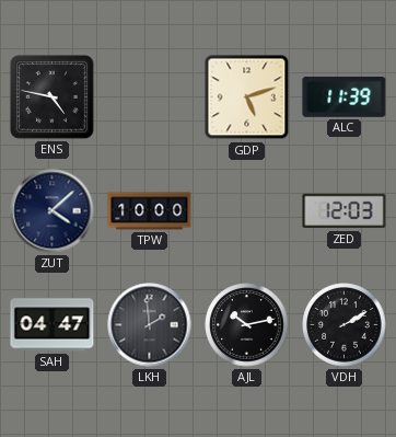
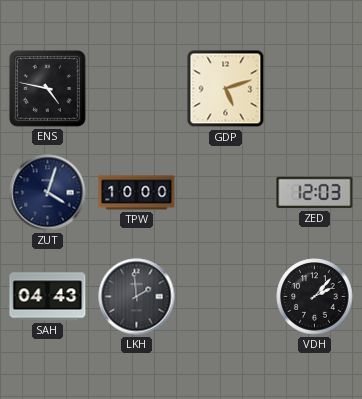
ALC: 11:39 -> none (345, 96)
ZUT: 4:08 -> 4:03 (48, 193)
SAH: 04:47 -> 04:43 (48, 297)
AJL: 10:13 -> none (247, 325)
VDH: 2:10 -> 2:07 (315, 297)
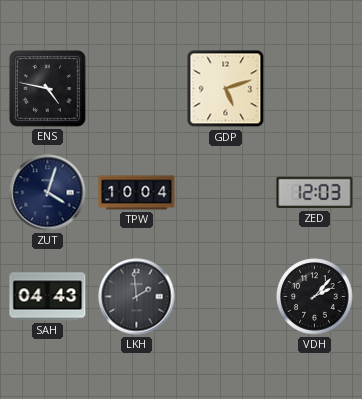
TPW: 10:00 -> 10:04 (137, 193)
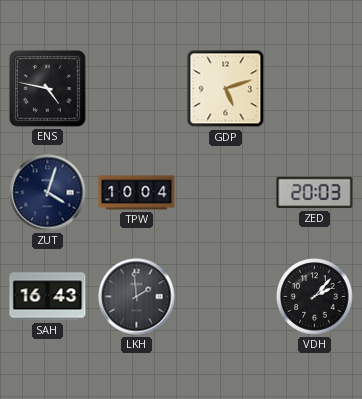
ZED: 12:03 -> 20:03 (315, 193)
SAH: 04:43 -> 16:43 (48, 297)
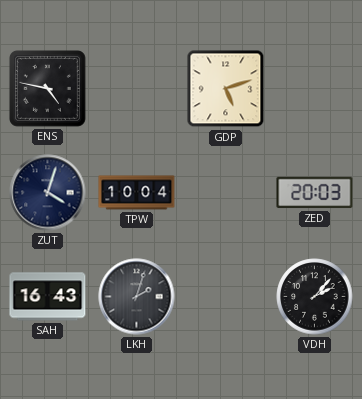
LKH: 1:59 -> 2:03 (137, 297)
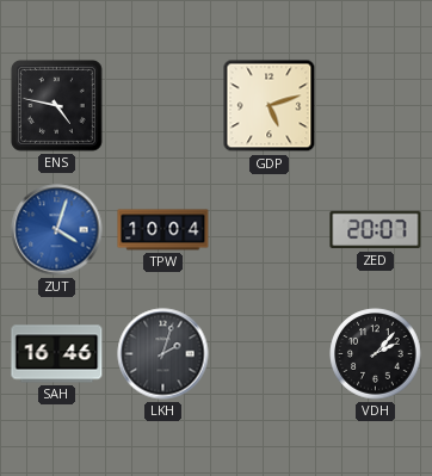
ZUT dial: navy -> blue (57, 230)
ZED: 20:03 -> 20:07 (376, 230)
SAH: 16:43 -> 16:46 (57, 354)
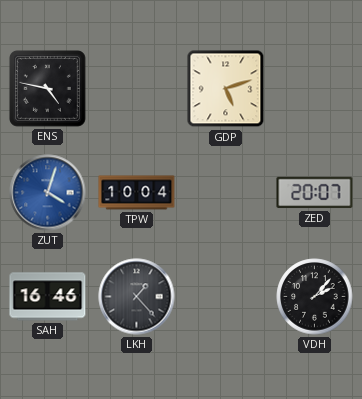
LKH: 2:03 -> 1:23 (137, 297)
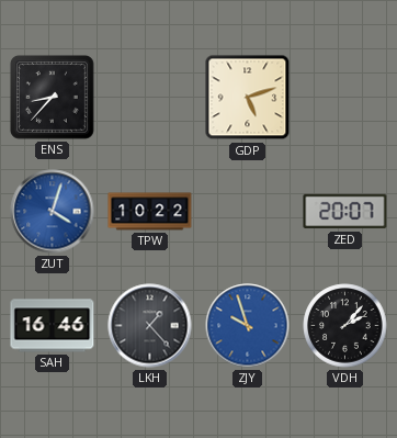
ENS: 4:47 -> 8:37 (53, 98)
TPW: 10:04 -> 10:22 (150, 212)
ZJY: none -> 9:57 (248, 326)
